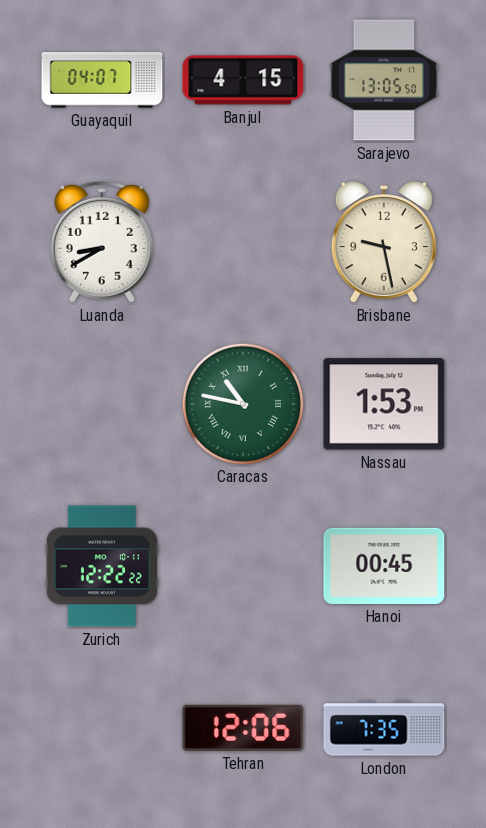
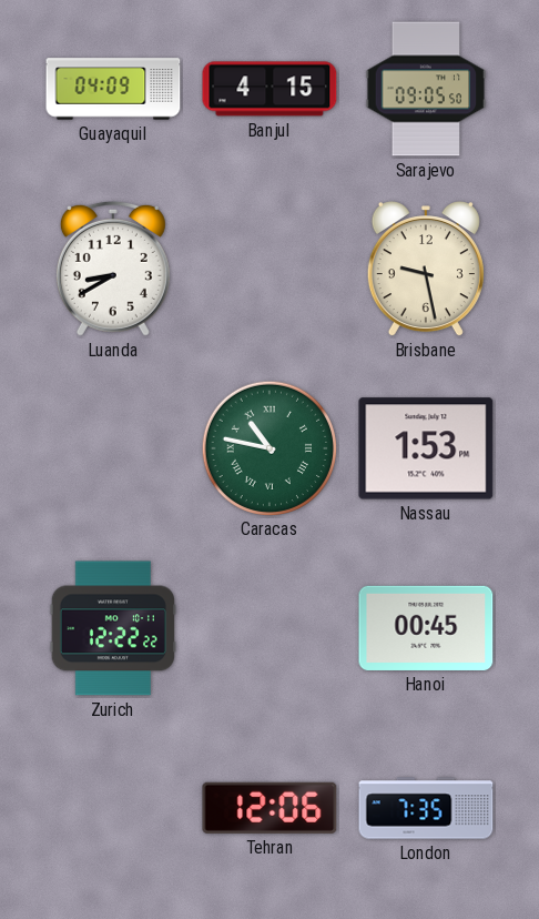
Guayaquil: 04:07 -> 04:09 (113, 89)
Sarajevo: 13:05 -> 09:05 (426, 89)
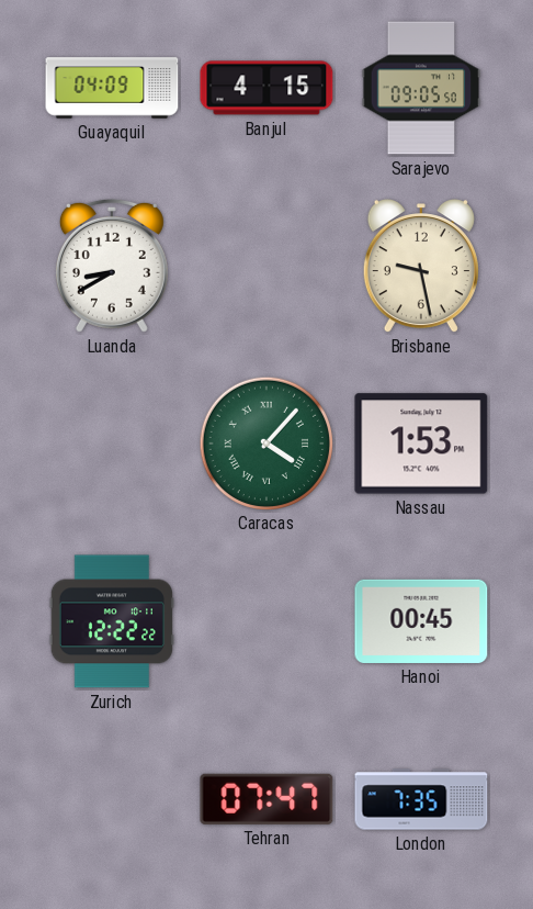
Caracas: 10:47 -> 4:07 (265, 442)
Tehran: 12:06 -> 07:47 (266, 799)
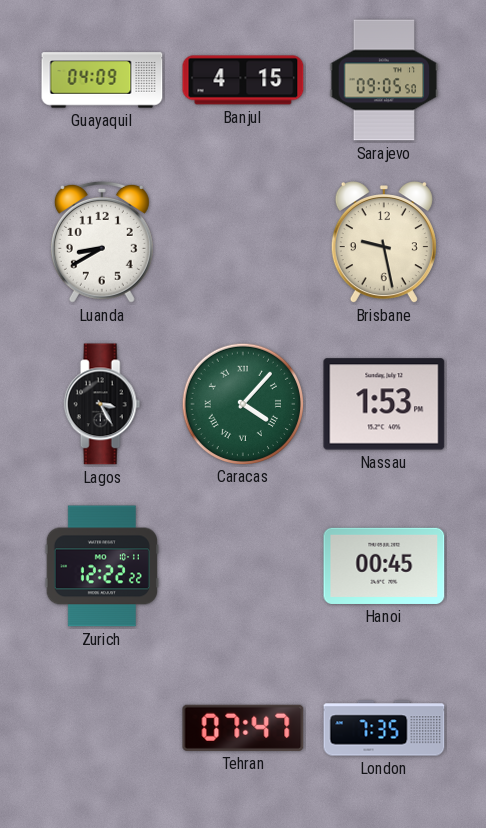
Lagos: none -> 3:25 (102, 404)
